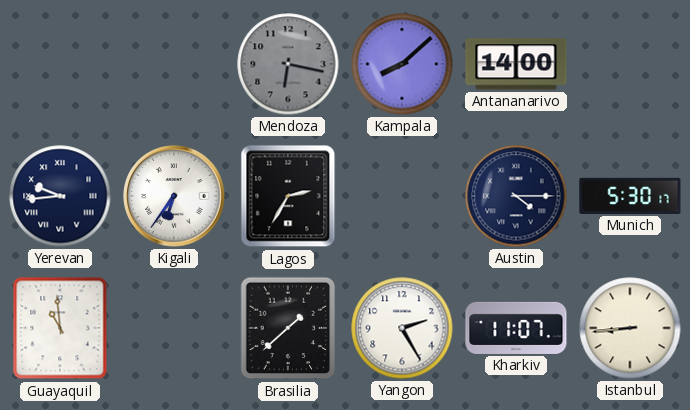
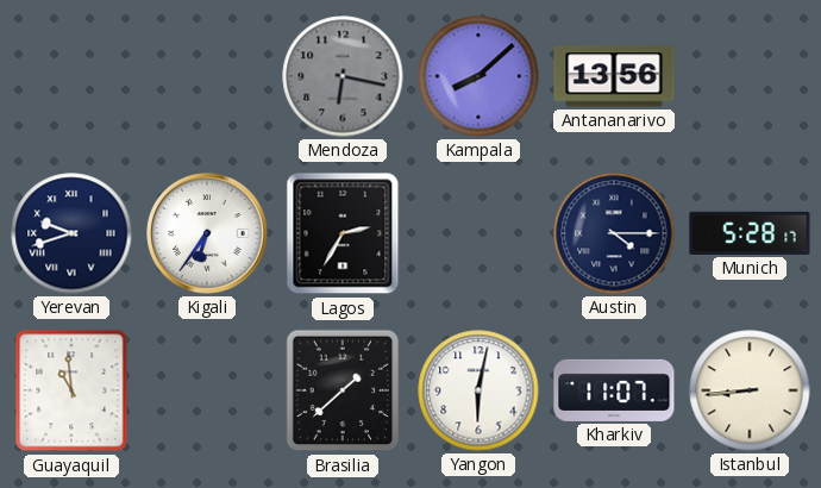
Antananarivo: 14:00 -> 13:56 (614, 76)
Yerevan: 9:44 -> 9:42 (71, 233)
Munich: 5:30 -> 5:28 (750, 233)
Yangon: 2:25 -> 6:02 (478, 390)
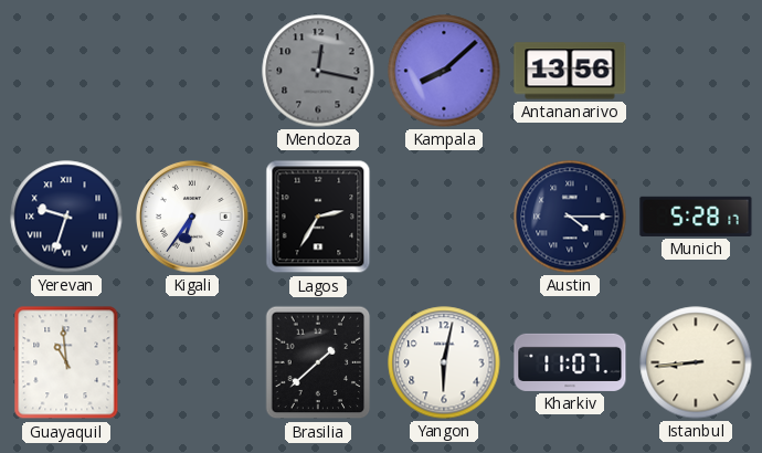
Mendoza: 6:17 -> 12:17 (318, 71)
Yerevan: 9:42 -> 9:33 (66, 217)
